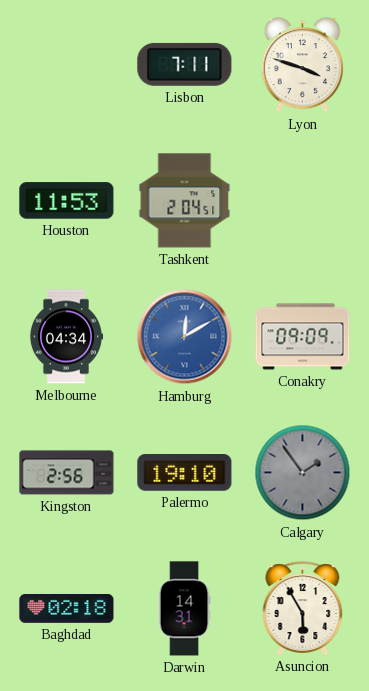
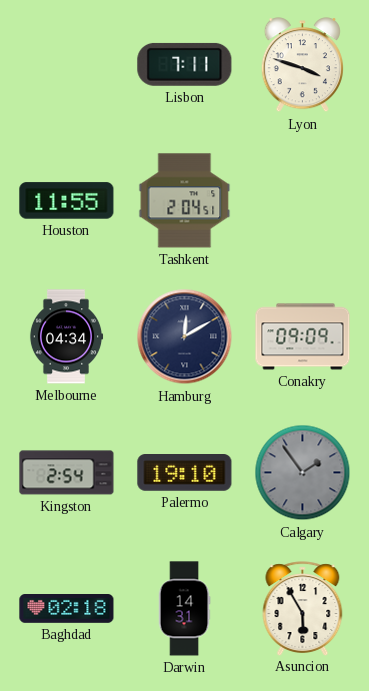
Houston: 11:53 -> 11:55 (67, 201)
Hamburg dial: blue -> navy (185, 337)
Kingston: 2:56 -> 2:54 (67, 473)
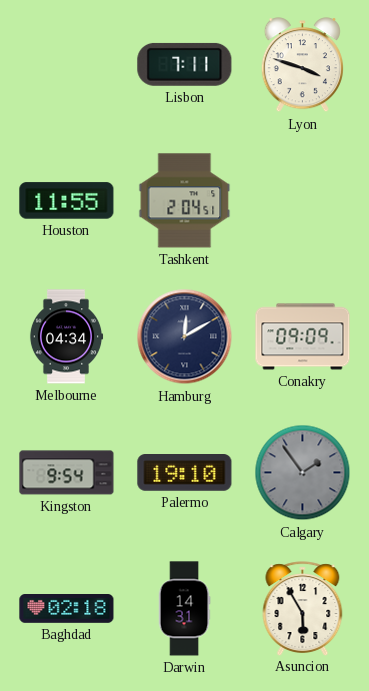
Kingston: 2:54 -> 9:54 (67, 473)
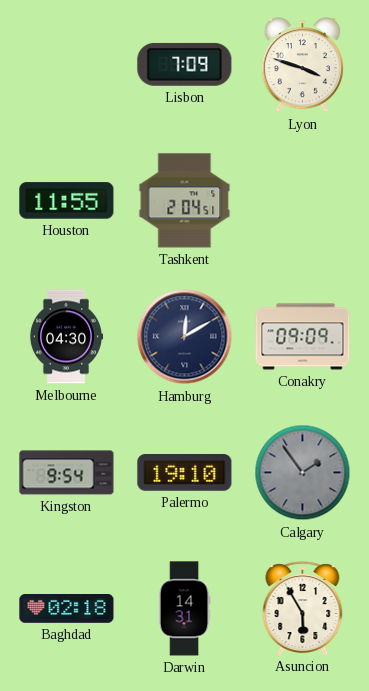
Lisbon: 7:11 -> 7:09 (185, 64)
Melbourne: 04:34 -> 04:30 (66, 337)
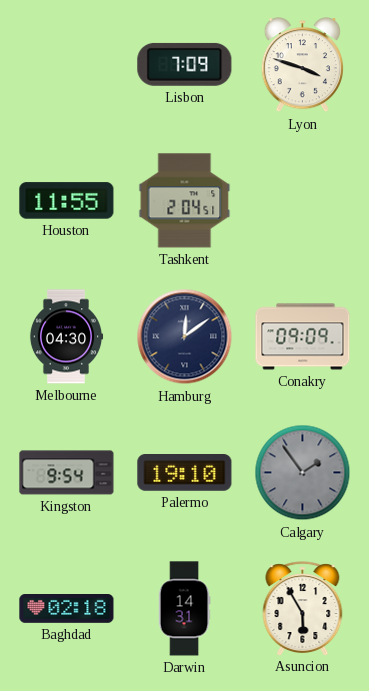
Hamburg: 12:10 -> 12:09 (185, 337)
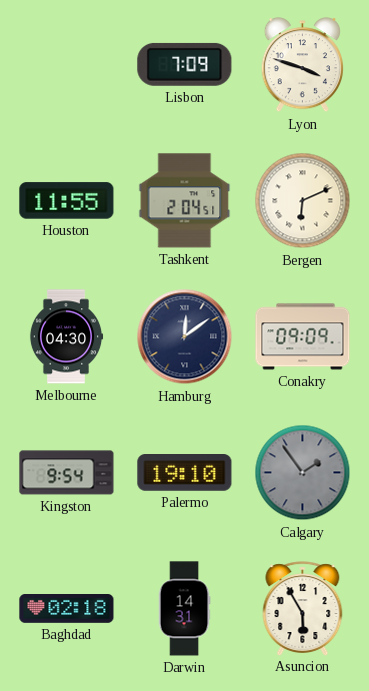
Bergen: none -> 6:11 (303, 201)
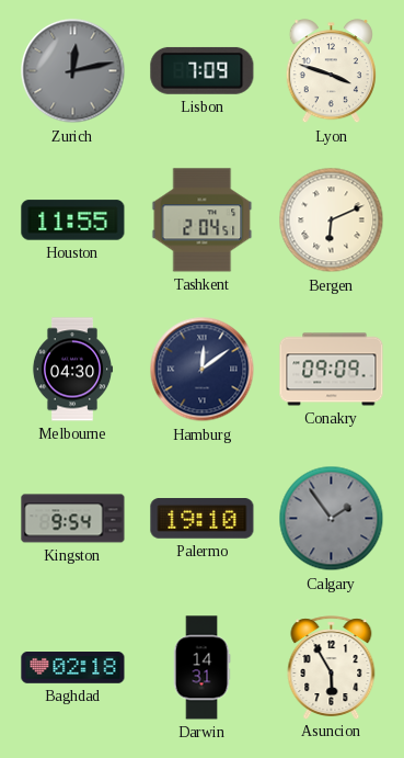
Zurich: none -> 12:13 (73, 71)
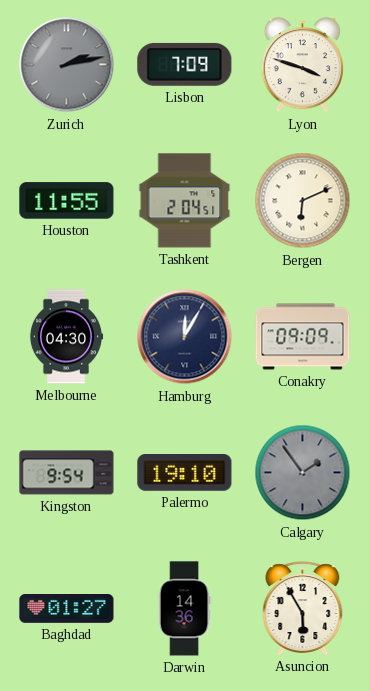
Zurich: 12:13 -> 2:13 (67, 65)
Hamburg: 12:09 -> 12:05 (185, 337)
Baghdad: 02:18 -> 01:27 (67, 609)
Darwin: 14:31 -> 14:36 (184, 609)
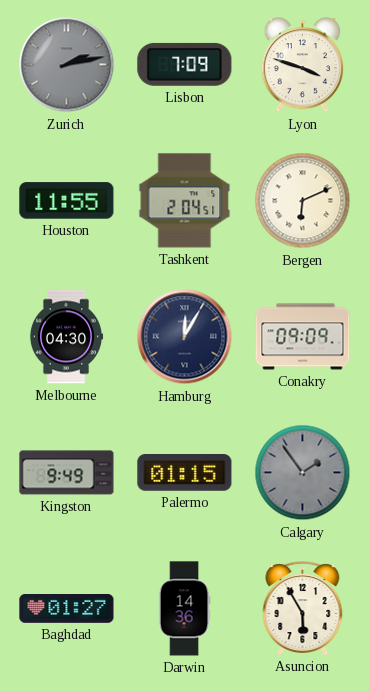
Kingston: 9:54 -> 9:49 (67, 473)
Palermo: 19:10 -> 01:15 (185, 473)
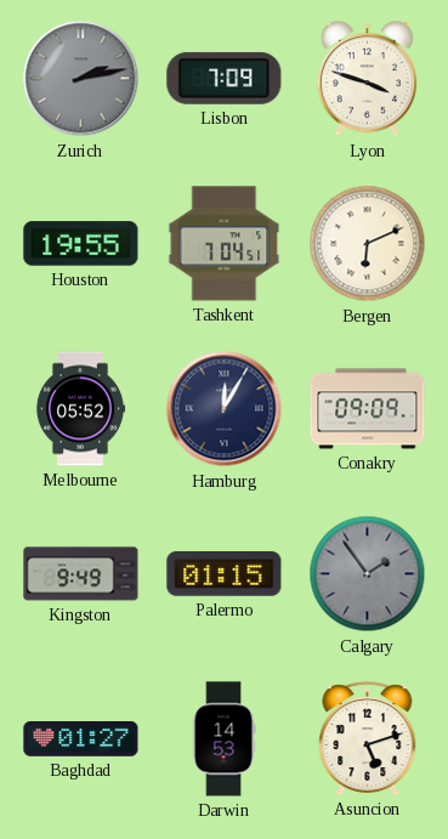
Houston: 11:55 -> 19:55 (81, 244)
Tashkent: 2:04 -> 7:04 (225, 244)
Melbourne: 04:30 -> 05:52 (80, 409)
Darwin: 14:36 -> 14:53 (223, 739)
Asuncion: 5:55 -> 5:12 (368, 738)
